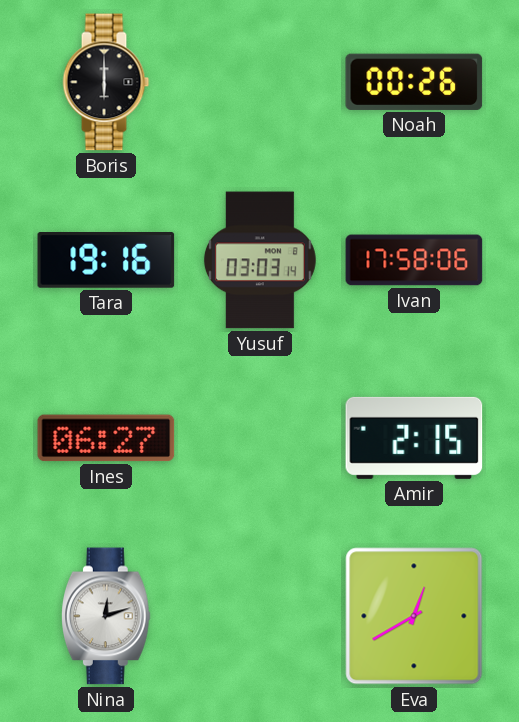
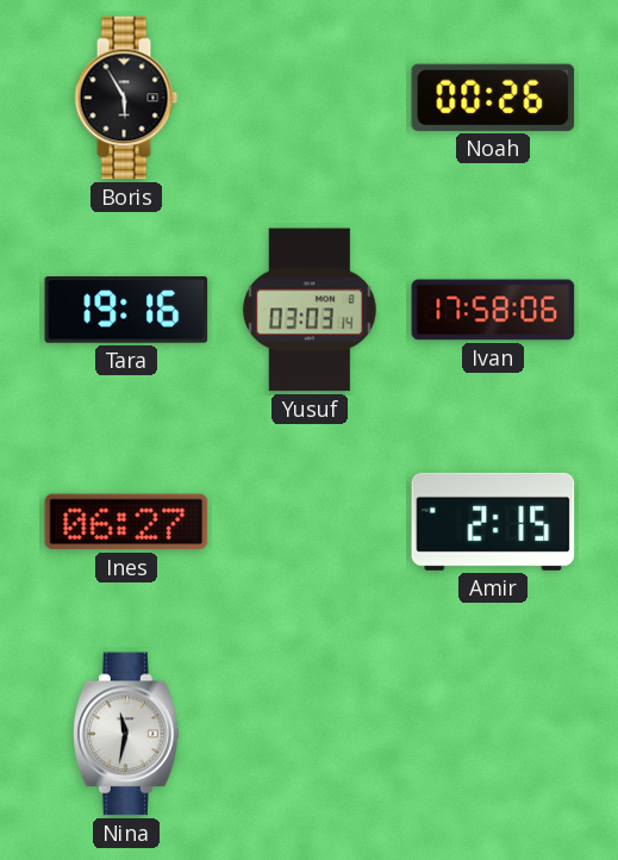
Boris: 6:00 -> 5:55 (126, 98)
Nina: 12:12 -> 11:32 (126, 734)
Eva: 12:40 -> none (414, 616)
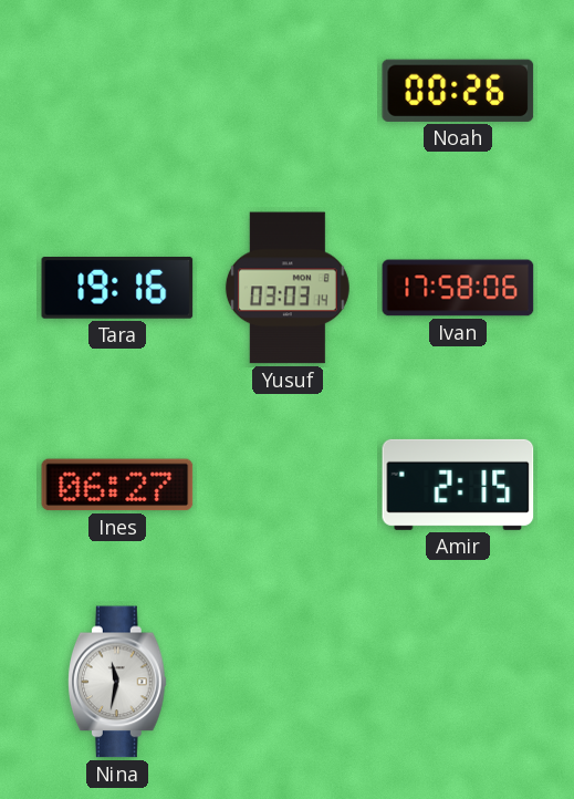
Boris: 5:55 -> none (126, 98)
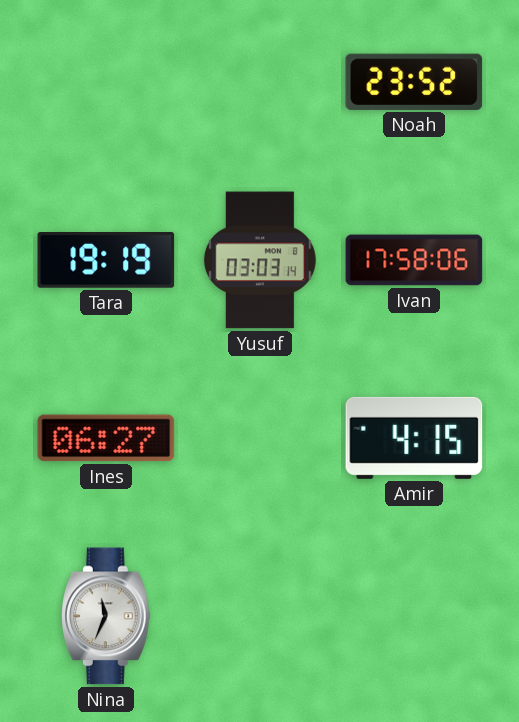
Noah: 00:26 -> 23:52 (414, 82)
Tara: 19:16 -> 19:19 (106, 261)
Amir: 2:15 -> 4:15 (414, 438)
Nina: 11:32 -> 11:34 (106, 616)
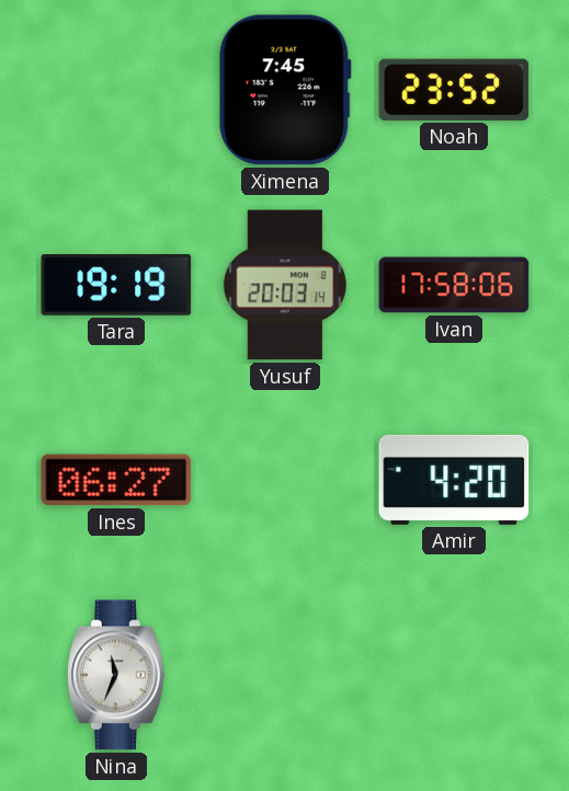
Ximena: none -> 7:45 (285, 90)
Yusuf: 03:03 -> 20:03 (285, 285)
Amir: 4:15 -> 4:20 (454, 480)
